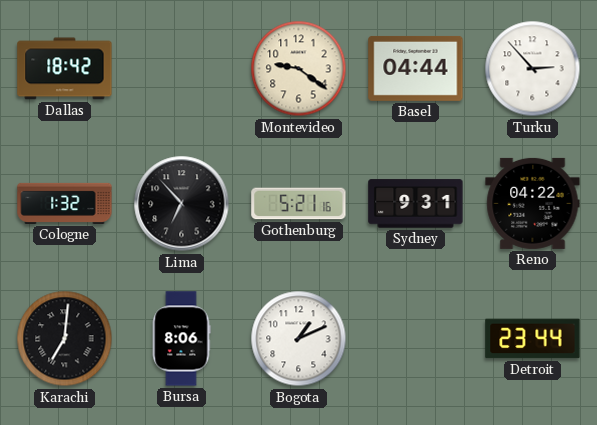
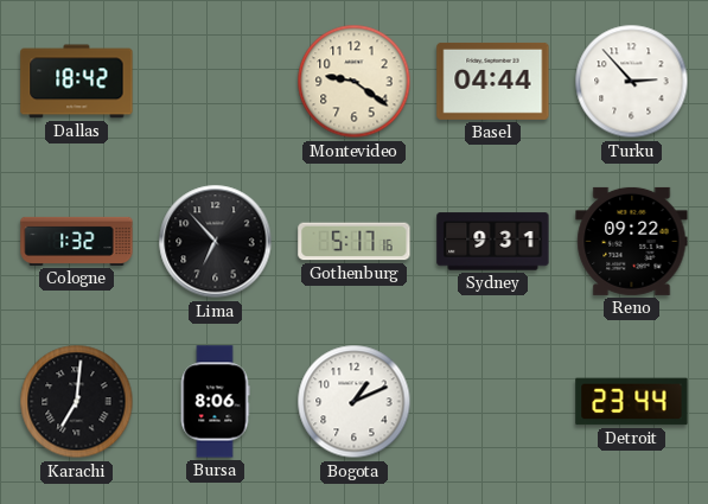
Gothenburg: 5:21 -> 5:17 (355, 242)
Reno: 04:22 -> 09:22 (632, 241)
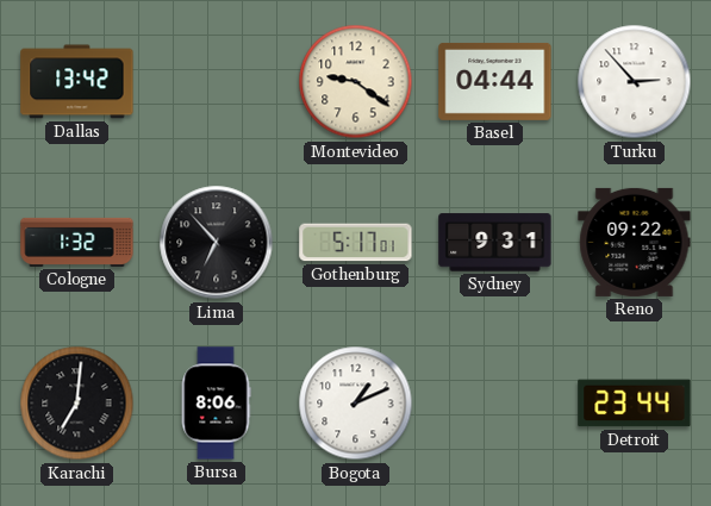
Dallas: 18:42 -> 13:42 (77, 82)
Gothenburg: 5:17:16 -> 5:17:01 (356, 243)
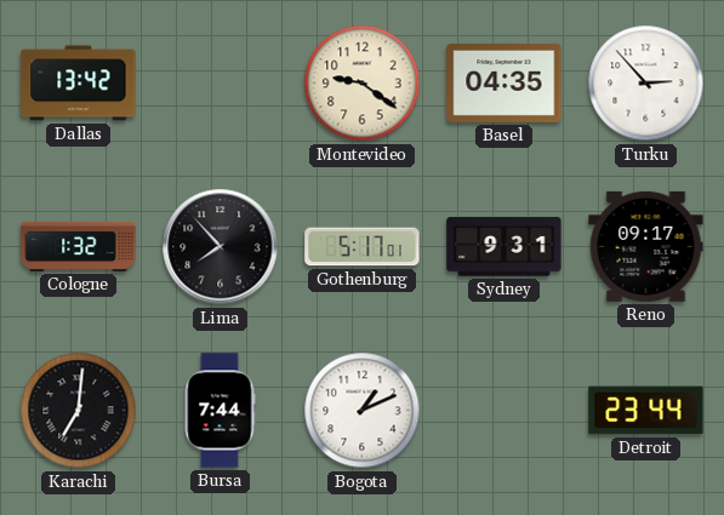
Basel: 04:44 -> 04:35 (504, 82)
Lima: 6:53 -> 7:53 (221, 247)
Reno: 09:22 -> 09:17 (646, 246)
Bursa: 8:06 -> 7:44 (220, 411)
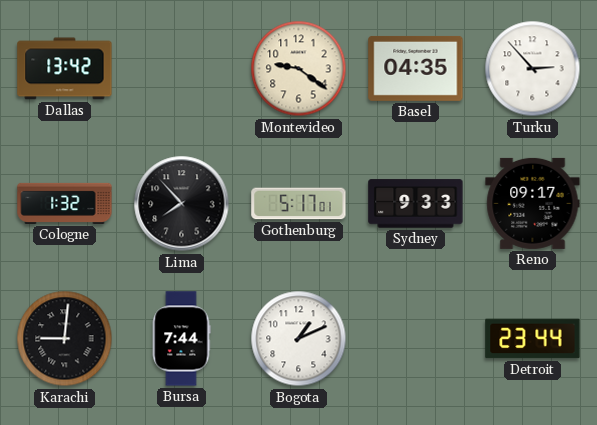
Sydney: 9:31 -> 9:33 (416, 204)
Karachi: 7:01 -> 9:01 (65, 339)
